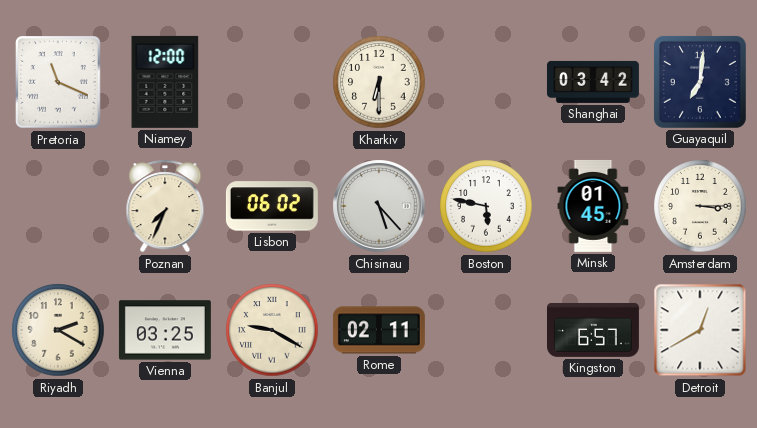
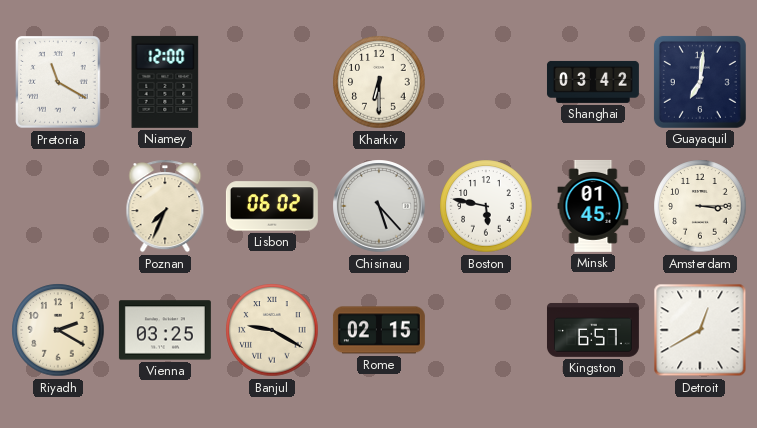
Pretoria: 11:19 -> 11:20 (58, 82)
Rome: 02:11 -> 02:15 (379, 330)
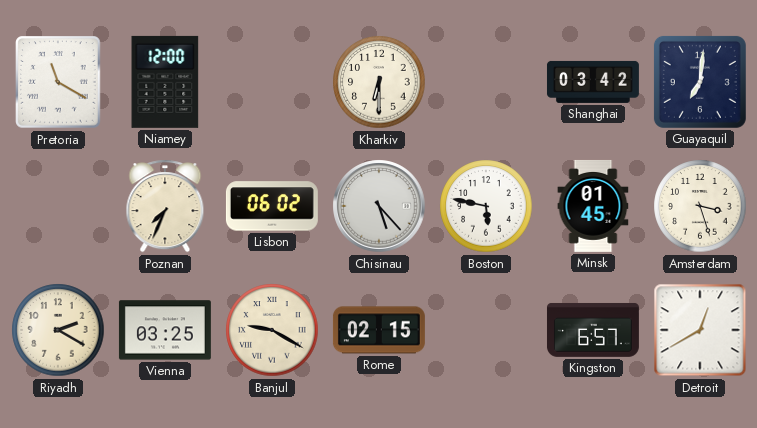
Amsterdam: 3:15 -> 3:27 (700, 206)
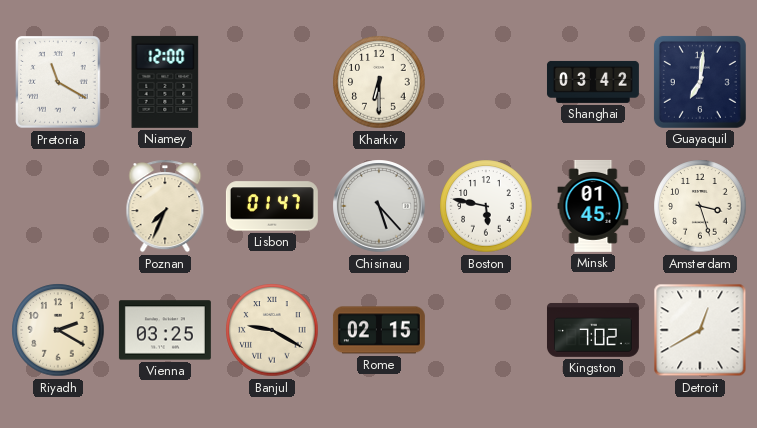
Lisbon: 06:02 -> 01:47 (272, 206)
Kingston: 6:57 -> 7:02 (593, 330)
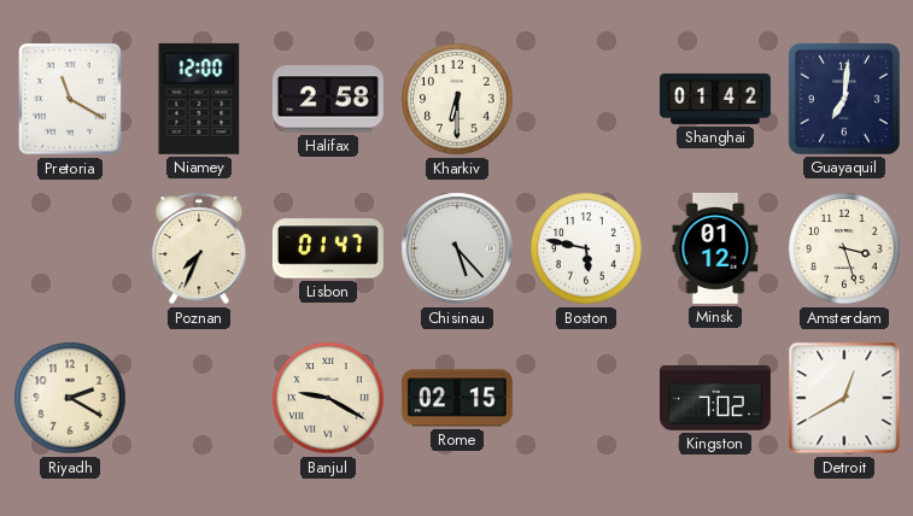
Halifax: none -> 2:58 (328, 99)
Shanghai: 03:42 -> 01:42 (715, 99)
Minsk: 01:45 -> 01:12 (715, 248)
Vienna: 03:25 -> none (165, 330)
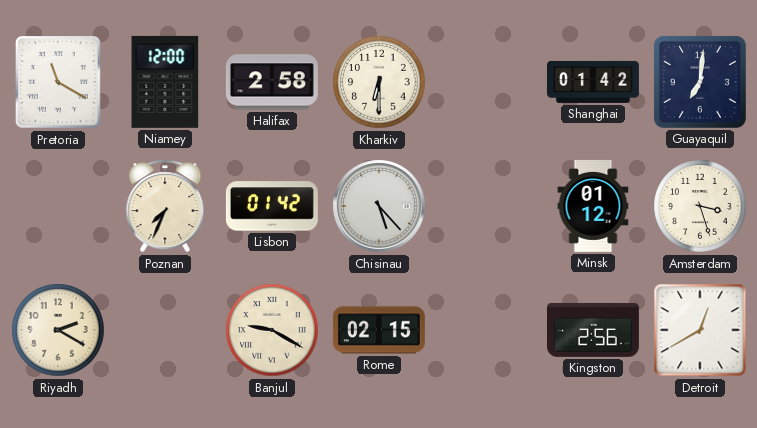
Lisbon: 01:47 -> 01:42 (272, 206)
Boston: 5:47 -> none (586, 248)
Kingston: 7:02 -> 2:56 (593, 330)
